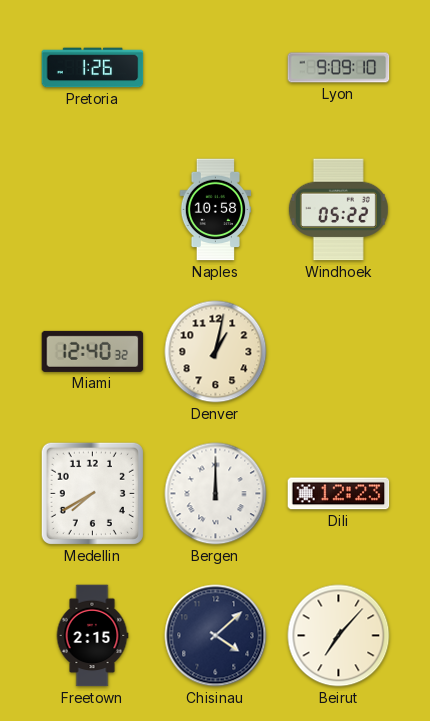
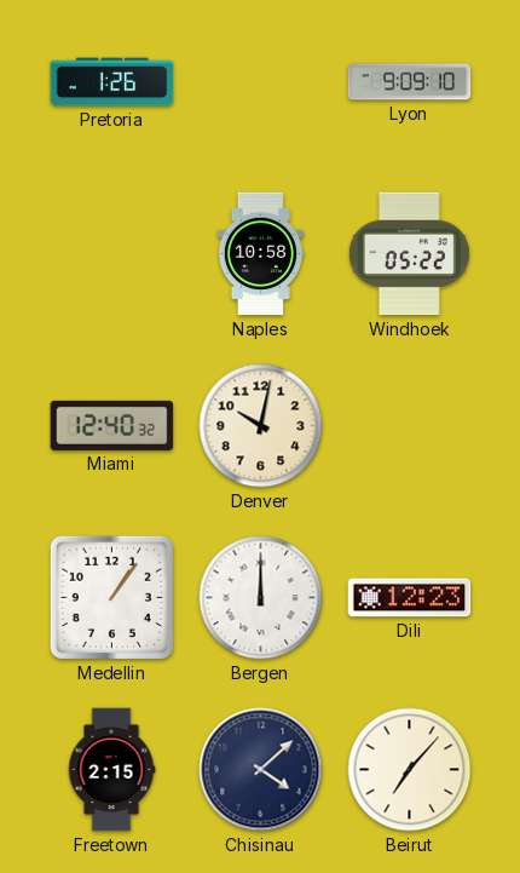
Denver: 1:02 -> 10:02 (261, 426)
Medellin: 7:40 -> 1:06 (111, 597)
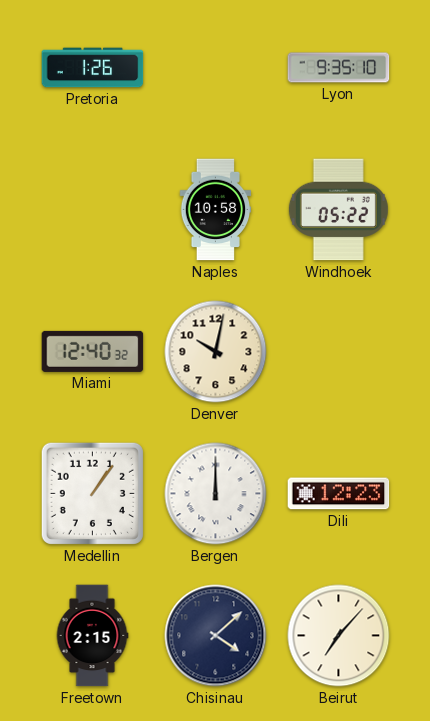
Lyon: 9:09 -> 9:35 (339, 68)
